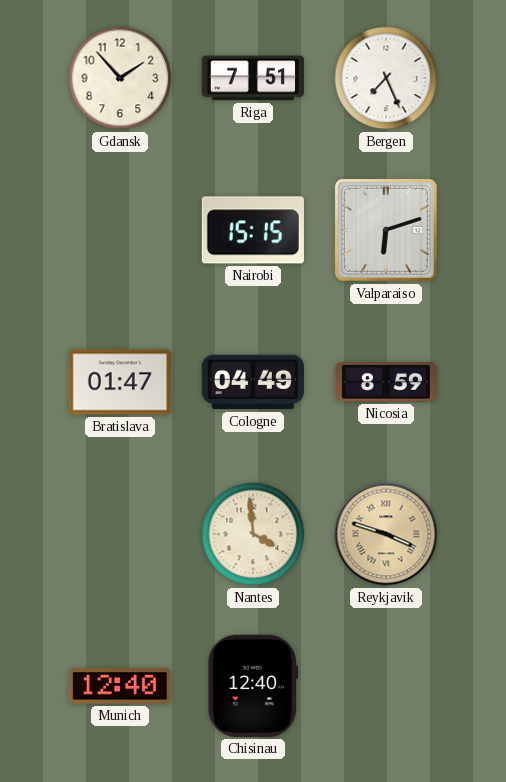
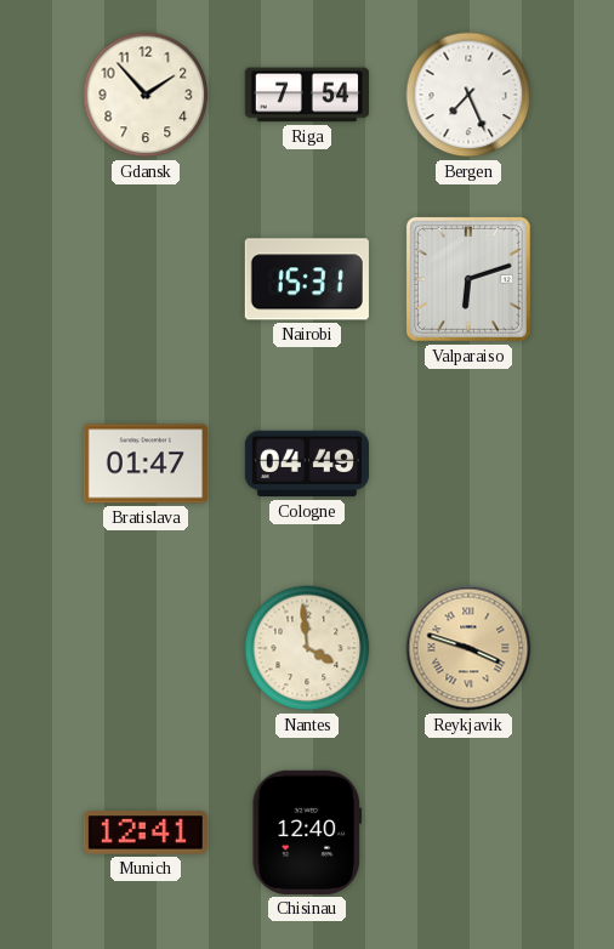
Riga: 7:51 -> 7:54 (307, 95)
Nairobi: 15:15 -> 15:31 (307, 279)
Nicosia: 8:59 -> none (385, 383)
Munich: 12:40 -> 12:41 (146, 832)
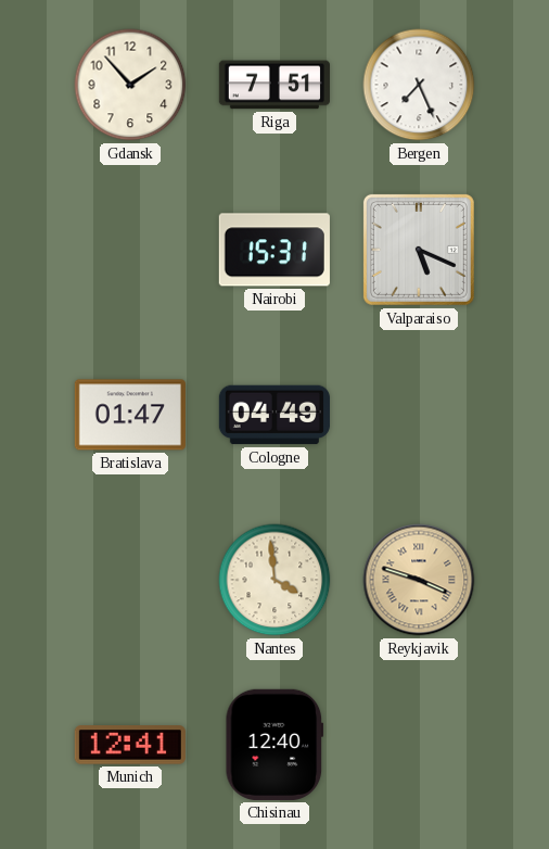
Riga: 7:54 -> 7:51 (274, 85)
Valparaiso: 6:12 -> 5:19 (419, 250)
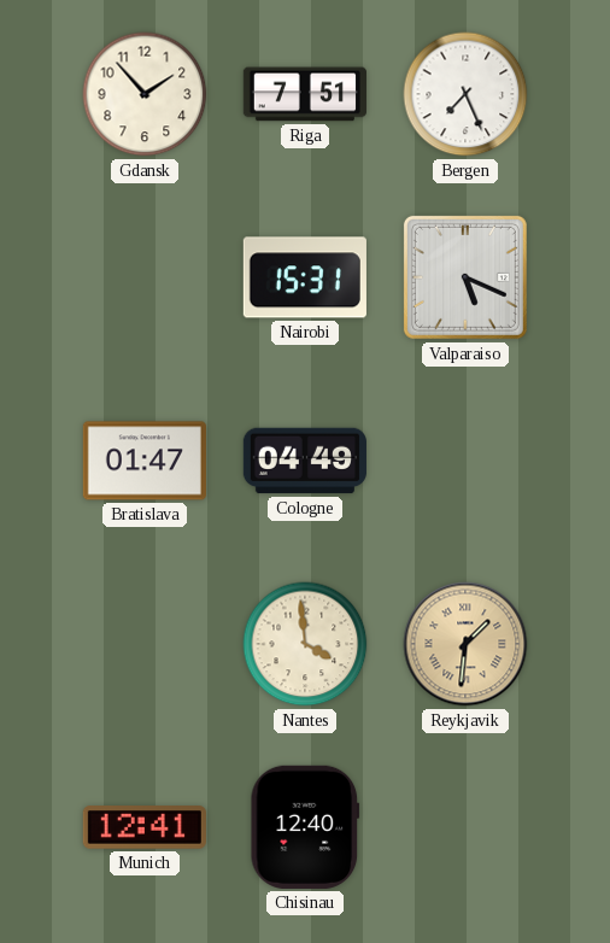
Reykjavik: 3:48 -> 1:31 (465, 644)
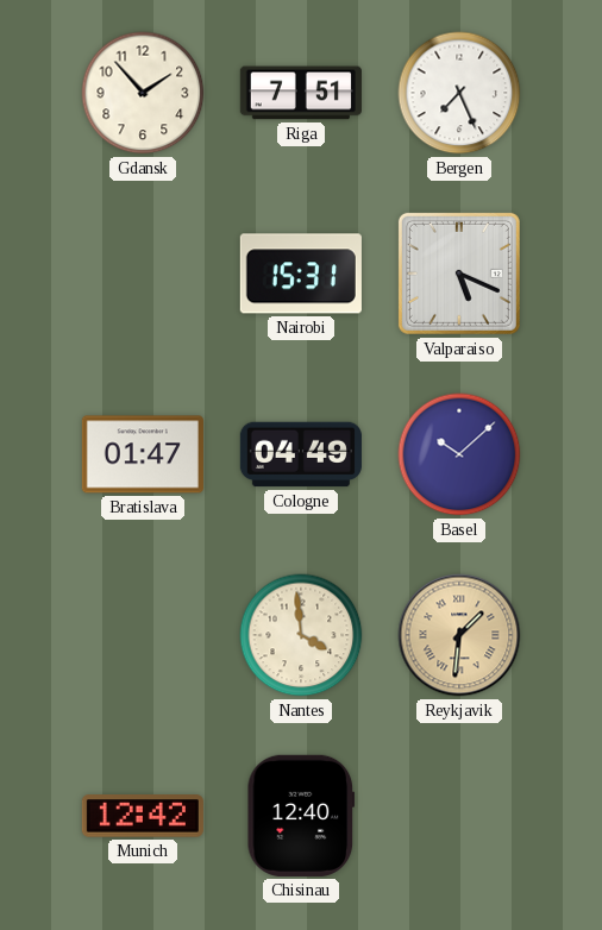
Basel: none -> 10:08 (459, 454)
Munich: 12:41 -> 12:42 (143, 816)
